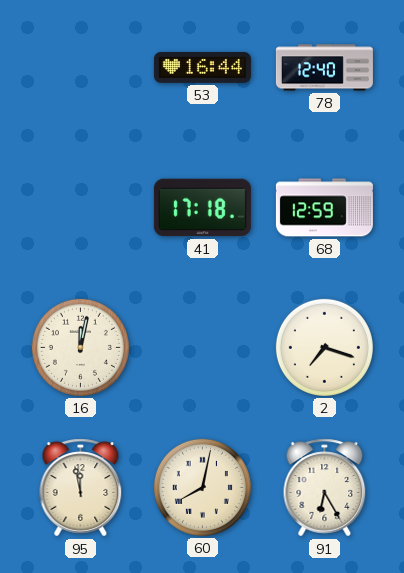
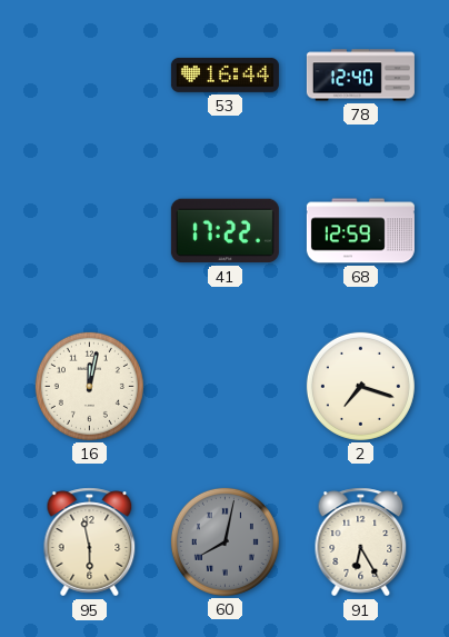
41: 17:18 -> 17:22 (225, 231)
95: 11:58 -> 5:58 (90, 543)
60 dial: cream -> grey (225, 541)
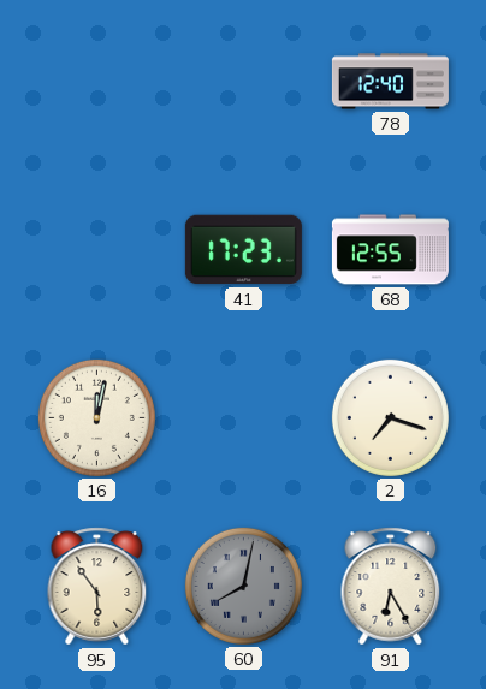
53: 16:44 -> none (225, 74)
41: 17:22 -> 17:23 (243, 250)
68: 12:59 -> 12:55 (390, 250)
95: 5:58 -> 5:54 (97, 587)
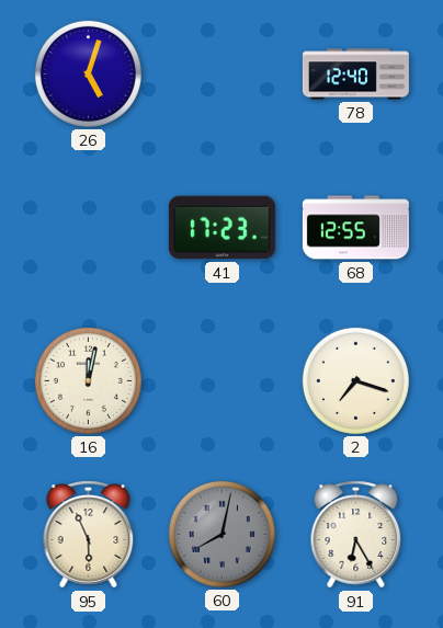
26: none -> 5:03 (88, 73)
95: 5:54 -> 5:56 (89, 535)
